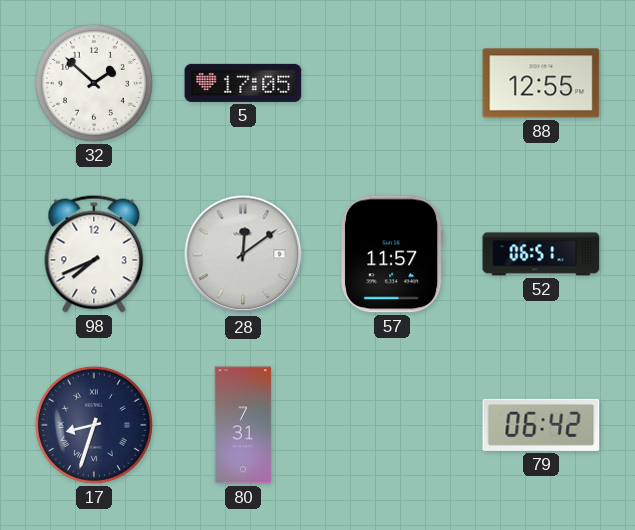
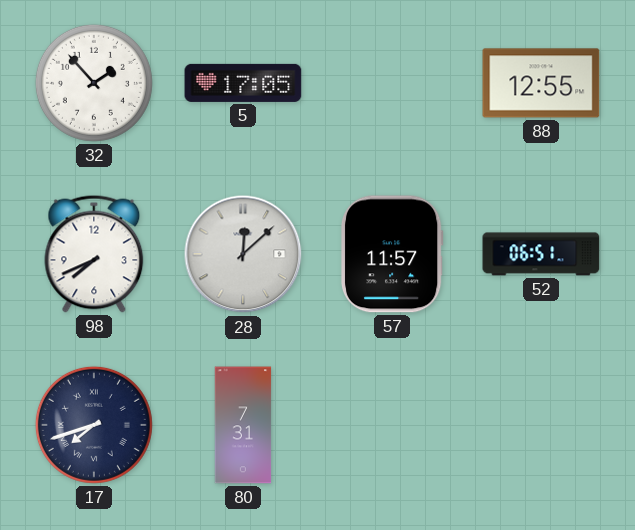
32: 1:52 -> 1:53 (94, 83)
28: 12:09 -> 12:08 (243, 254)
17: 8:33 -> 7:42 (94, 425)
79: 06:42 -> none (541, 425)
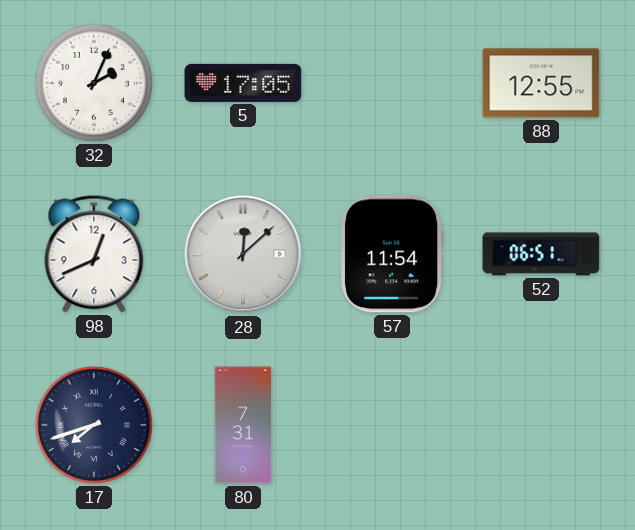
32: 1:53 -> 2:04 (94, 83)
98: 7:41 -> 12:41 (94, 254)
57: 11:57 -> 11:54 (392, 254)
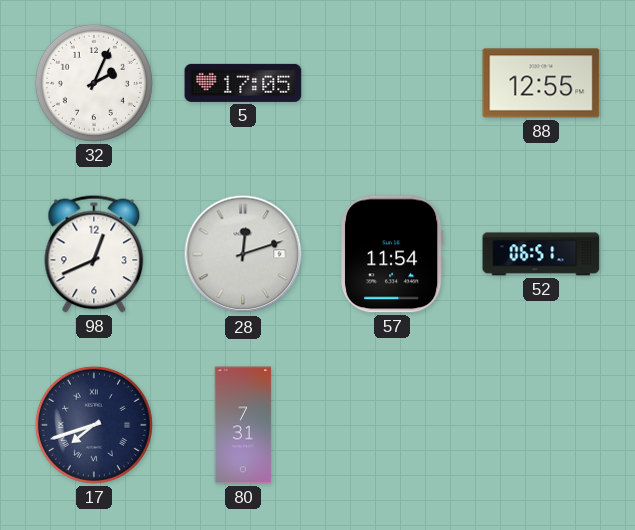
28: 12:08 -> 12:12 (243, 254)
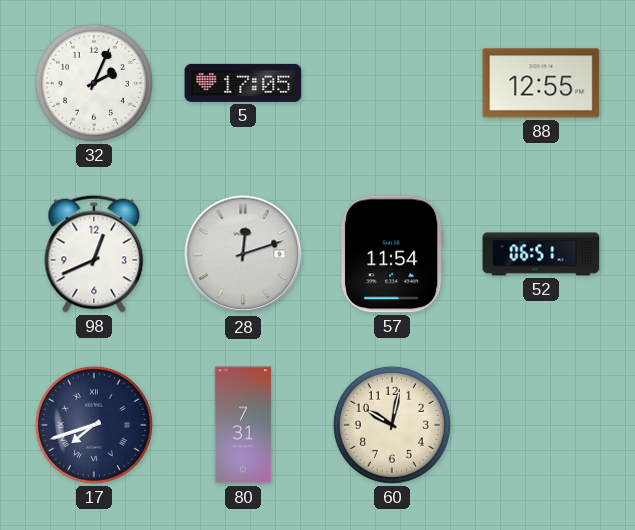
60: none -> 10:02 (392, 425)
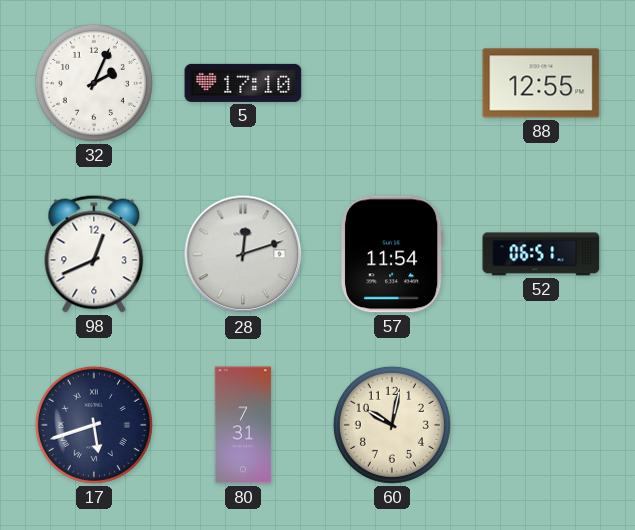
5: 17:05 -> 17:10 (243, 83)
17: 7:42 -> 5:42 (94, 425)
